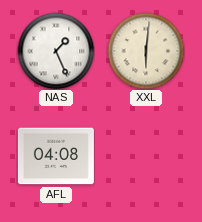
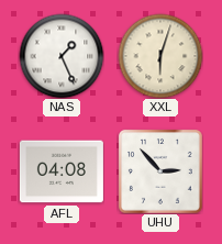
XXL: 6:01 -> 6:03 (160, 56)
UHU: none -> 2:53 (160, 171)
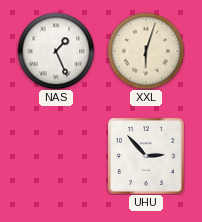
AFL: 04:08 -> none (62, 171)
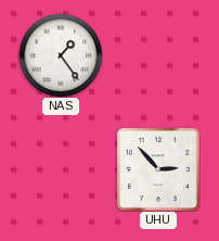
NAS: 1:26 -> 1:24 (61, 55)
XXL: 6:03 -> none (146, 51)
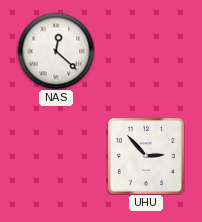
NAS: 1:24 -> 12:22 (56, 51)
